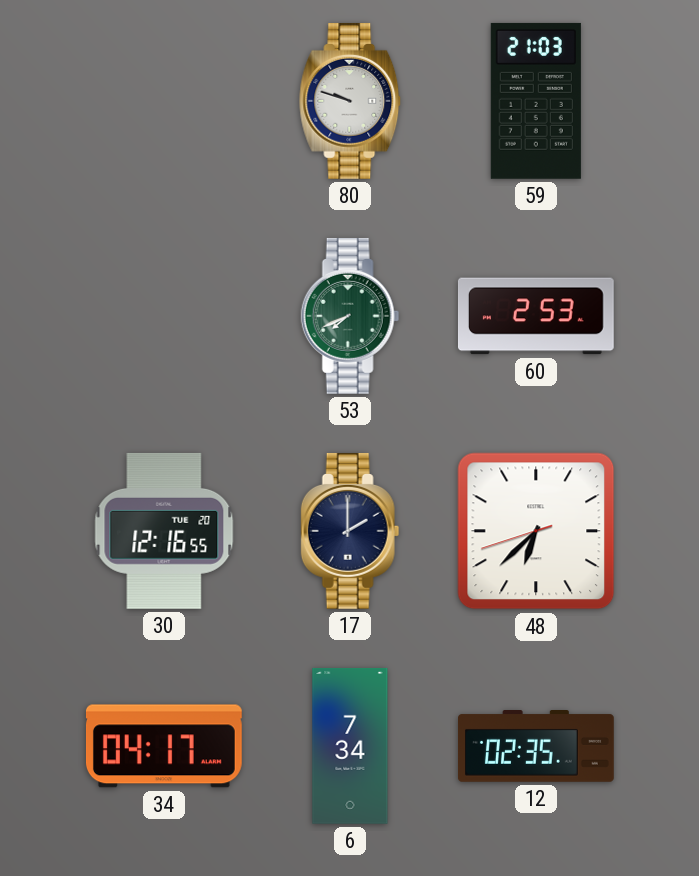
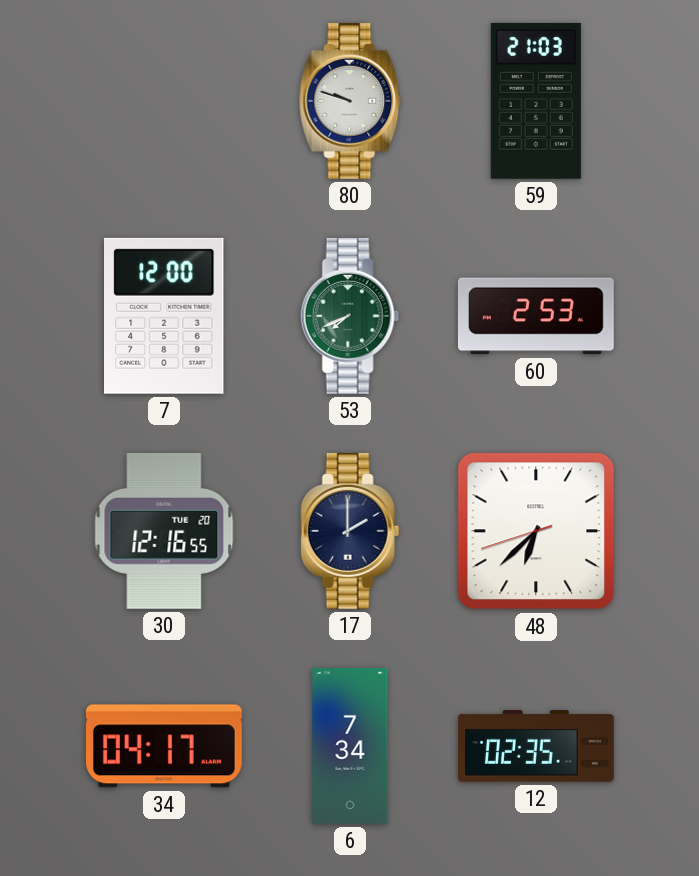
7: none -> 12:00 (165, 316)
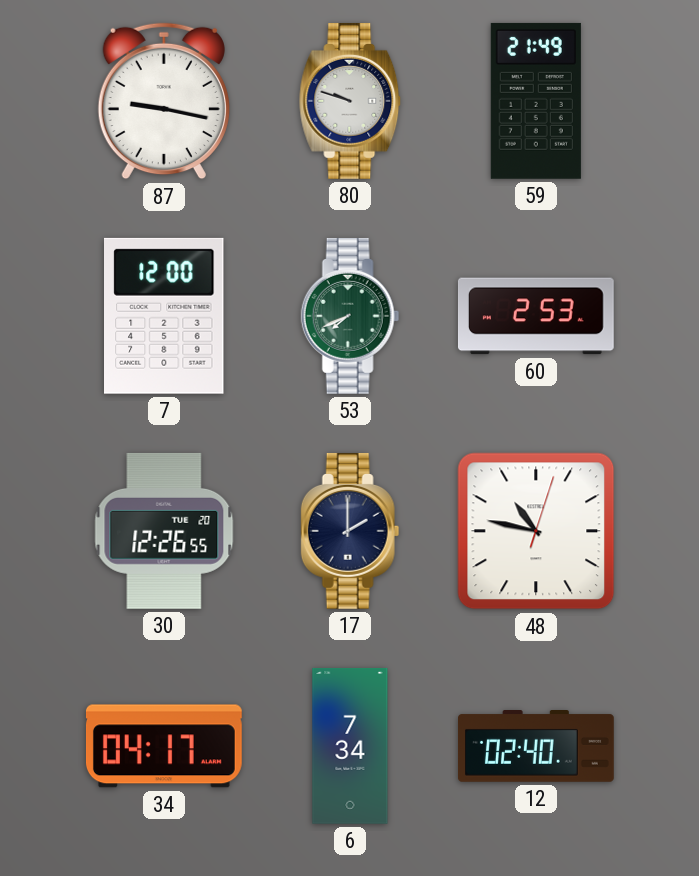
87: none -> 9:17 (164, 101)
59: 21:03 -> 21:49 (536, 101)
30: 12:16 -> 12:26 (164, 531)
48: 6:37 -> 10:47 (536, 531)
12: 02:35 -> 02:40 (537, 747)
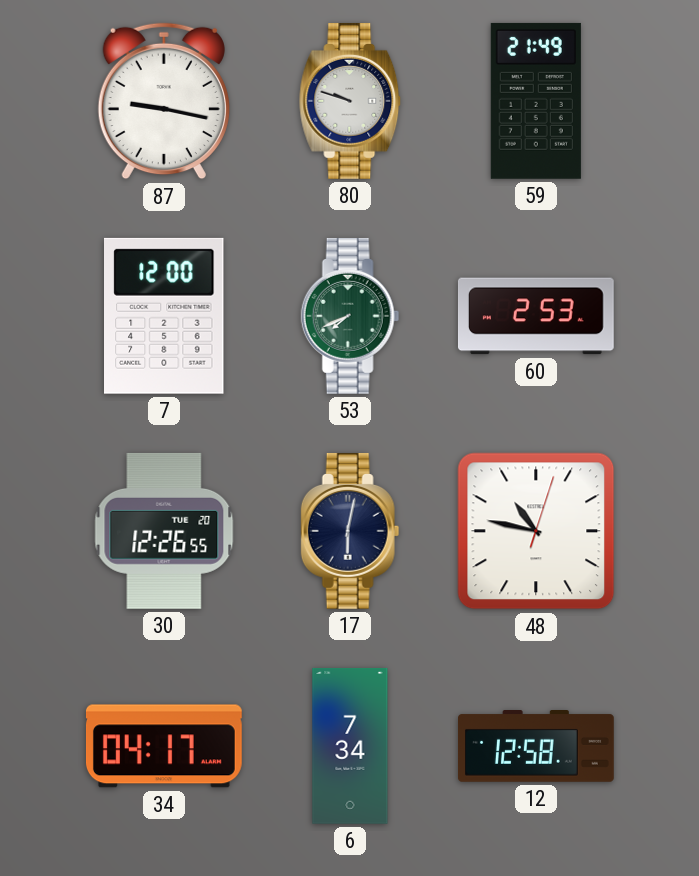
17: 2:00 -> 6:02 (350, 531)
12: 02:40 -> 12:58 (537, 747)
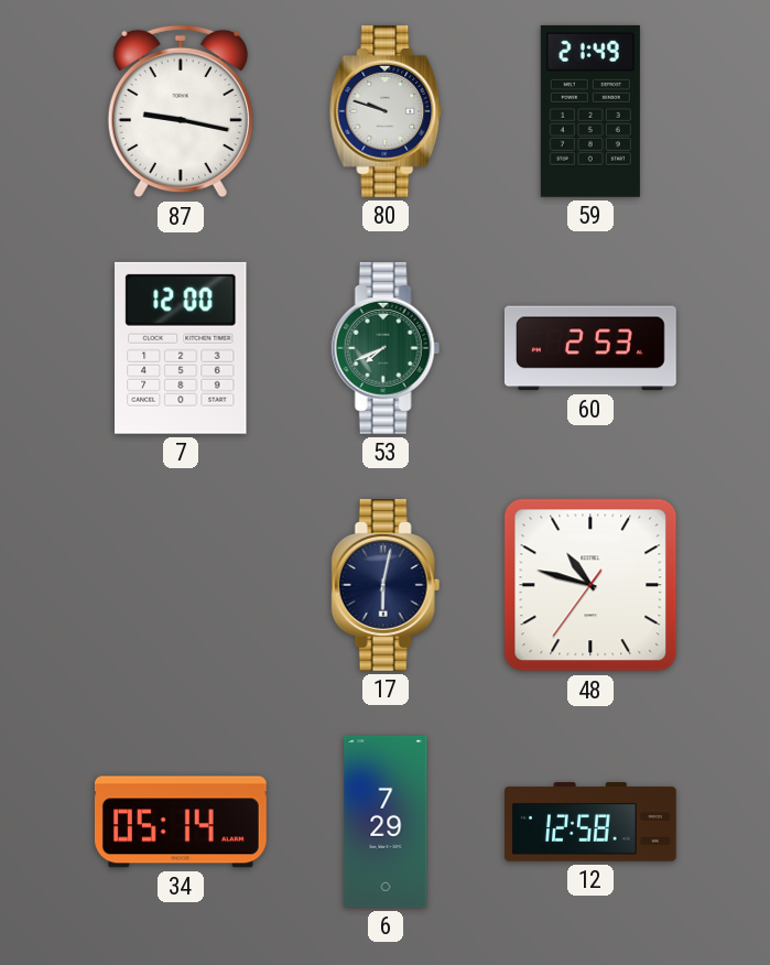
30: 12:26 -> none (164, 531)
48: 10:47:03 -> 10:47:36 (590, 585)
34: 04:17 -> 05:14 (181, 822)
6: 7:34 -> 7:29 (386, 823)
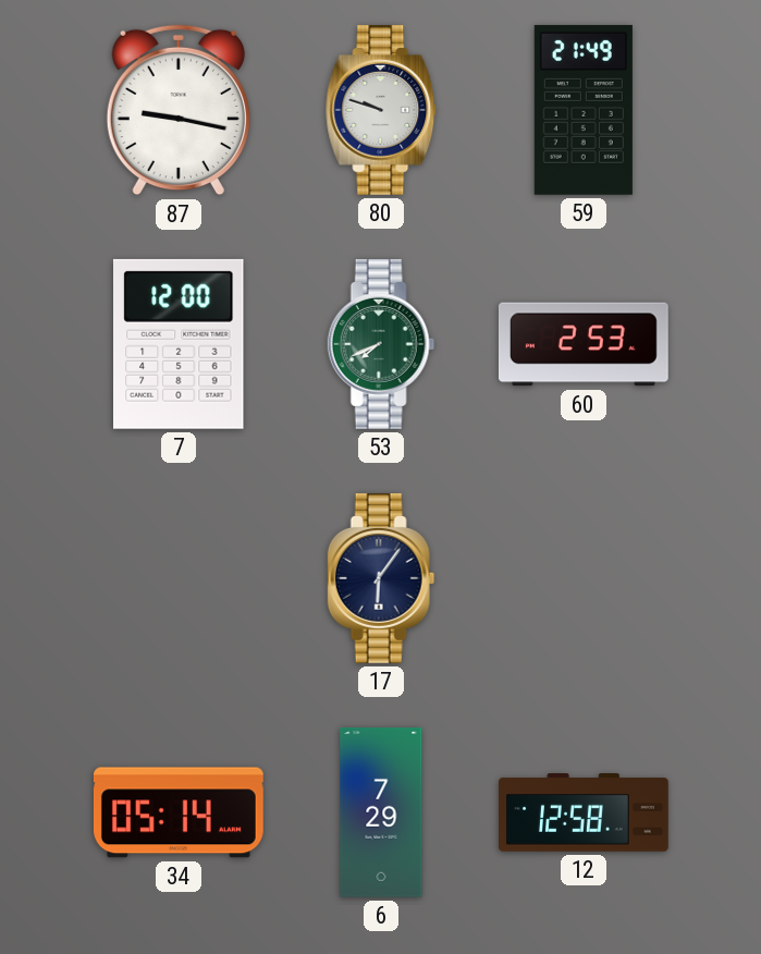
17: 6:02 -> 6:06 (381, 578)
48: 10:47 -> none (590, 585)
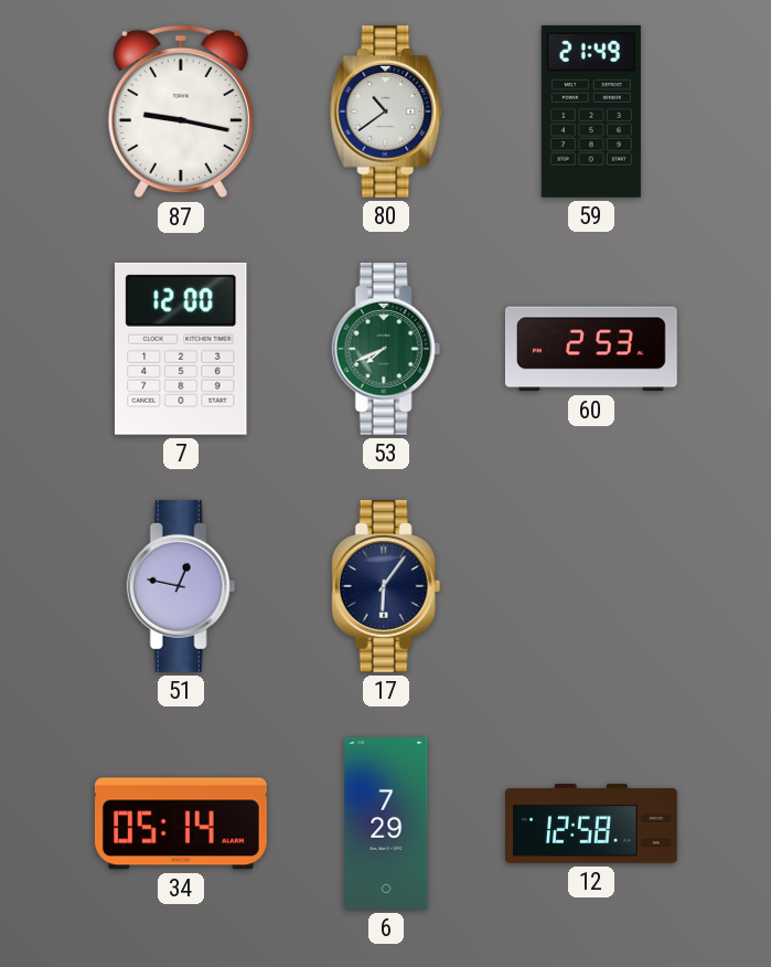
80: 9:48 -> 10:39 (387, 111)
51: none -> 12:47 (181, 586)
